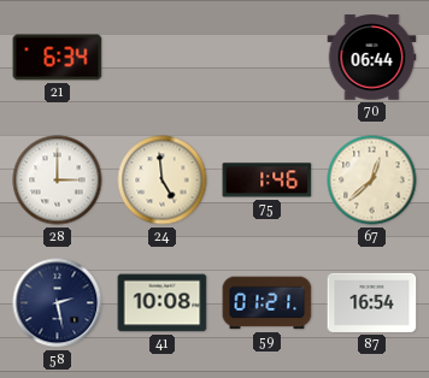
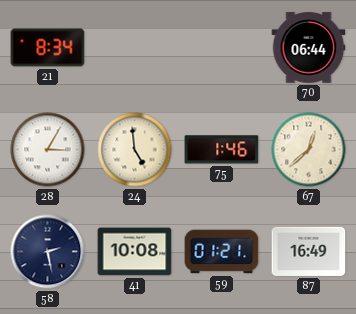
21: 6:34 -> 8:34 (48, 48)
28: 3:00 -> 3:05 (48, 150)
87: 16:54 -> 16:49 (309, 251)
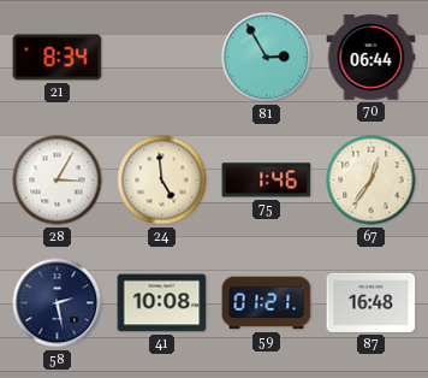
81: none -> 2:55 (267, 58)
67: 12:38 -> 12:36 (371, 181)
87: 16:49 -> 16:48 (371, 302)
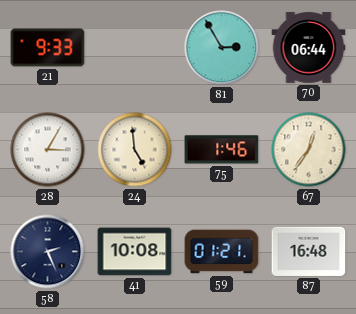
21: 8:34 -> 9:33 (48, 48)
58: 2:28 -> 2:26 (48, 252)
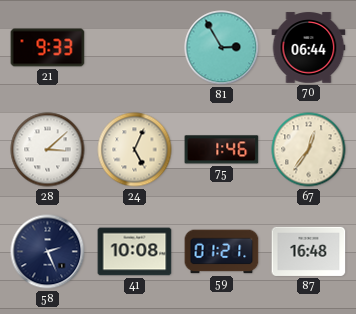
28: 3:05 -> 3:08 (48, 150)
24: 4:59 -> 5:04 (135, 150)
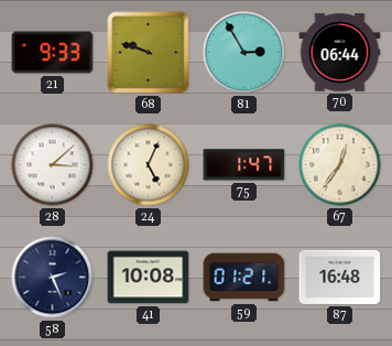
68: none -> 9:48 (149, 53)
75: 1:46 -> 1:47 (244, 165)
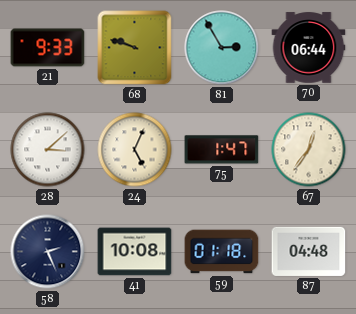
59: 01:21 -> 01:18 (222, 252)
87: 16:48 -> 04:48 (309, 251)
